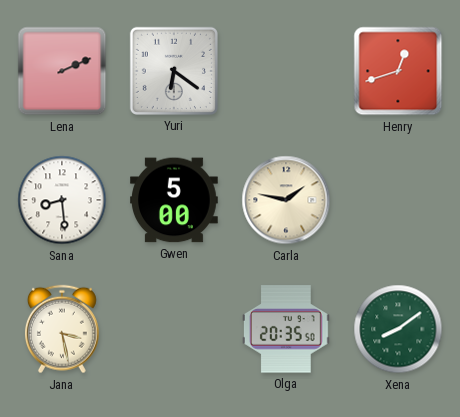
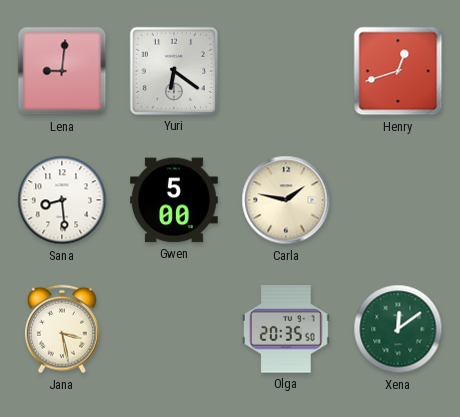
Lena: 2:11 -> 9:01 (62, 71)
Xena: 8:09 -> 12:09 (398, 329)
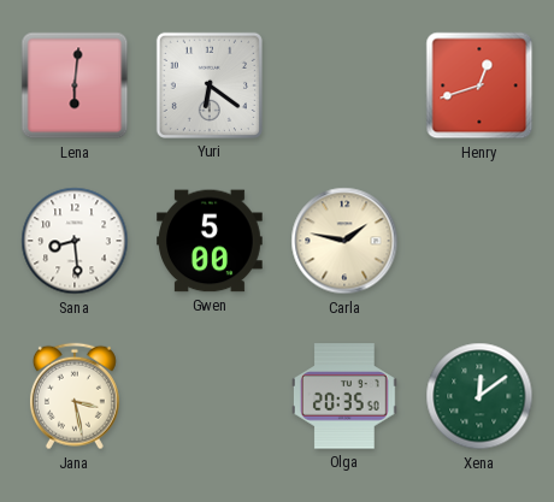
Lena: 9:01 -> 6:01 (75, 85)
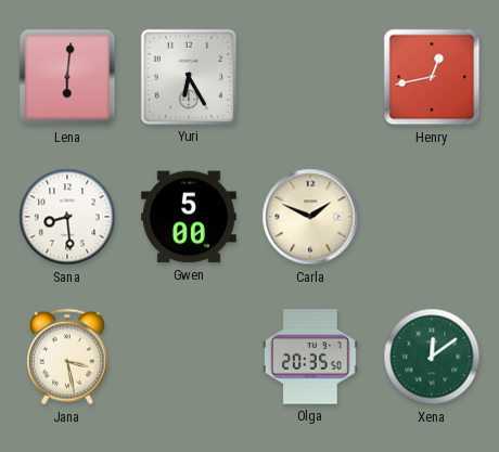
Yuri: 6:21 -> 6:25 (189, 77)
Henry: 12:42 -> 12:43 (432, 77)
Carla: 1:47 -> 1:49 (310, 217)
